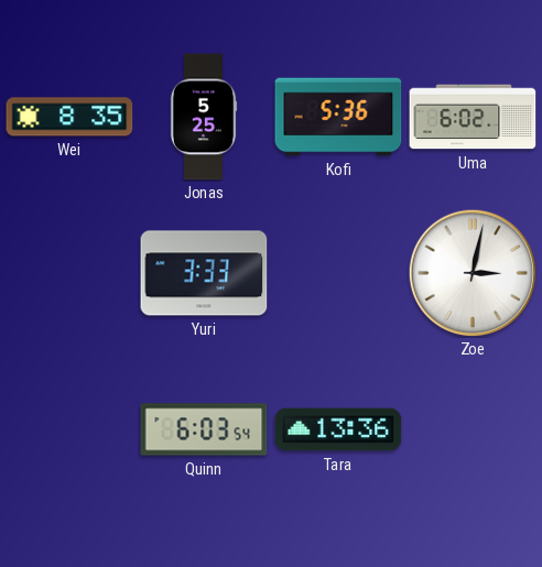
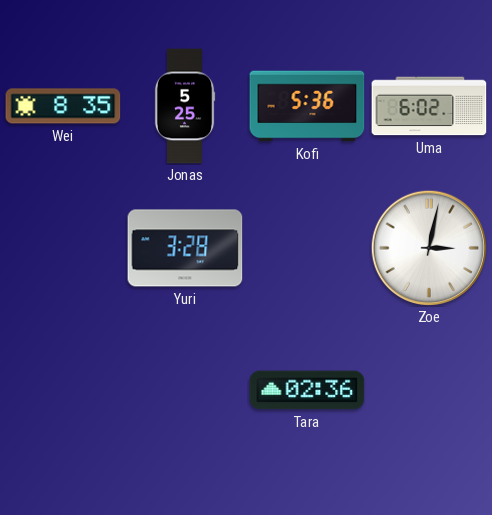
Yuri: 3:33 -> 3:28 (185, 248)
Quinn: 6:03 -> none (204, 429)
Tara: 13:36 -> 02:36 (307, 390)
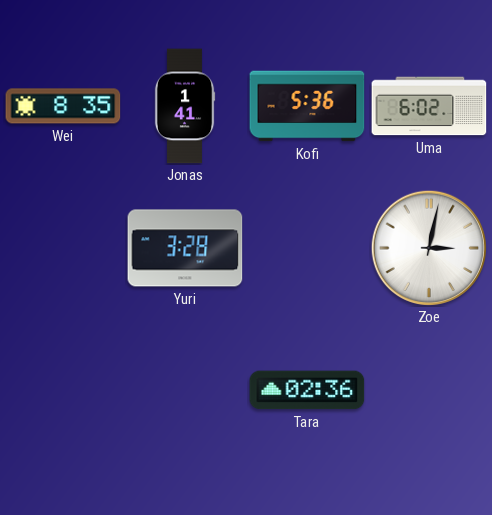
Jonas: 5:25 -> 1:41 (185, 106)
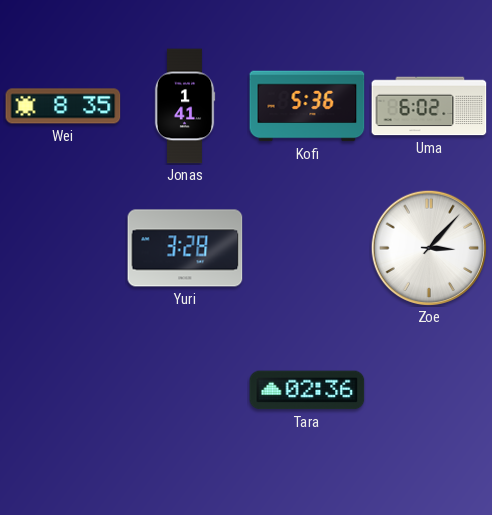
Zoe: 3:02 -> 3:07 (428, 247)
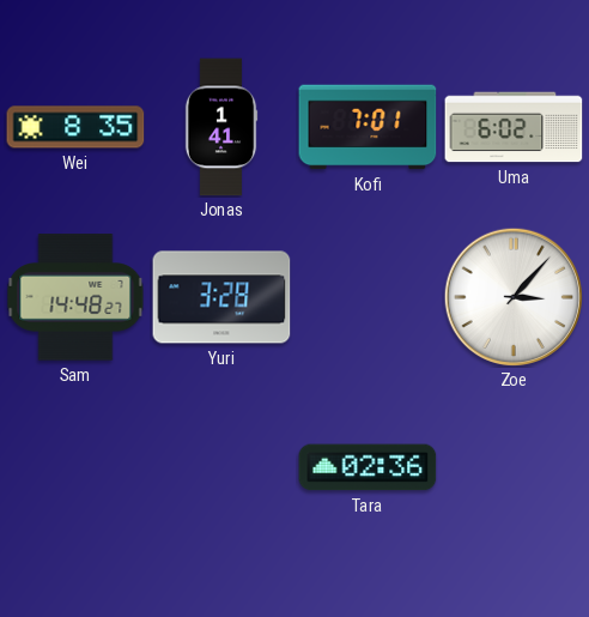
Kofi: 5:36 -> 7:01 (368, 127)
Sam: none -> 14:48 (75, 297)
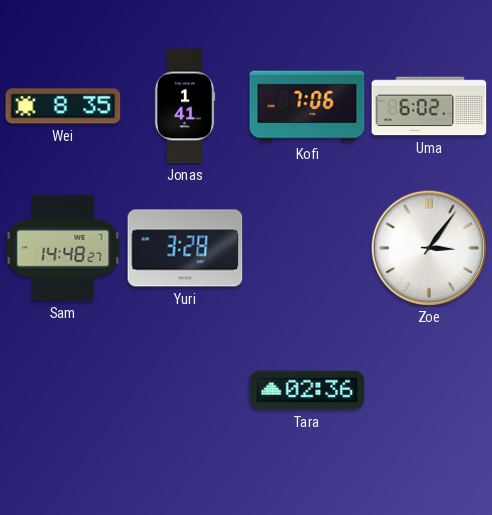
Kofi: 7:01 -> 7:06 (307, 106)
Zoe: 3:07 -> 3:06 (428, 247)
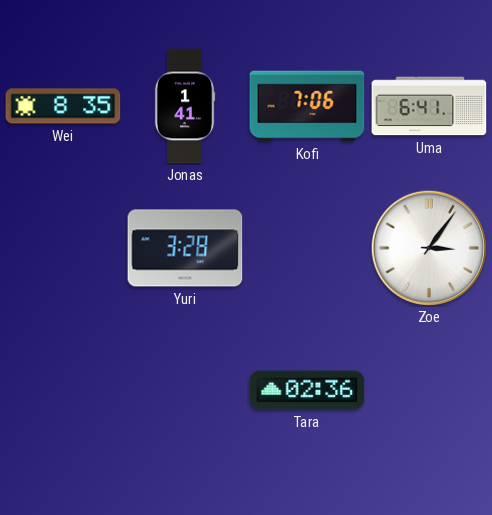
Uma: 6:02 -> 6:41 (429, 106)
Sam: 14:48 -> none (63, 248)
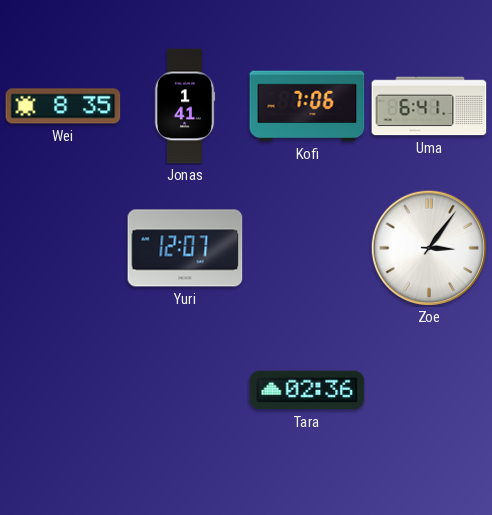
Yuri: 3:28 -> 12:07 (185, 248)
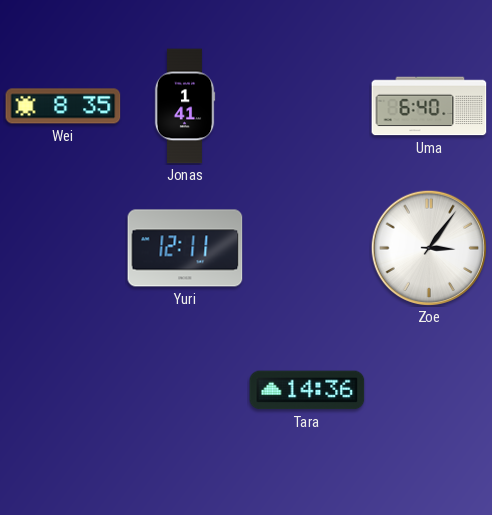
Kofi: 7:06 -> none (307, 106)
Uma: 6:41 -> 6:40 (429, 106)
Yuri: 12:07 -> 12:11 (185, 248)
Tara: 02:36 -> 14:36 (307, 390)
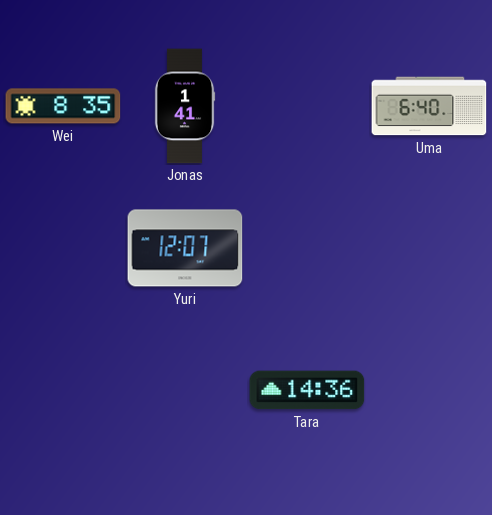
Yuri: 12:11 -> 12:07 (185, 248)
Zoe: 3:06 -> none (428, 247)
